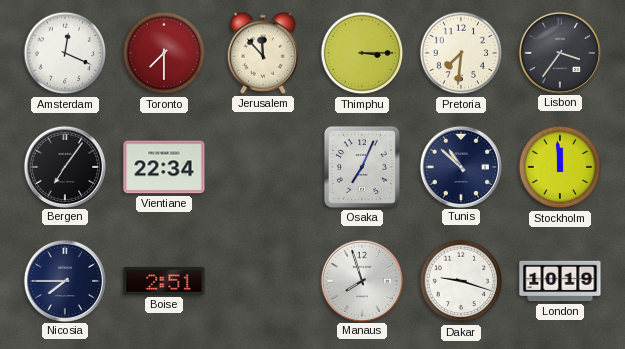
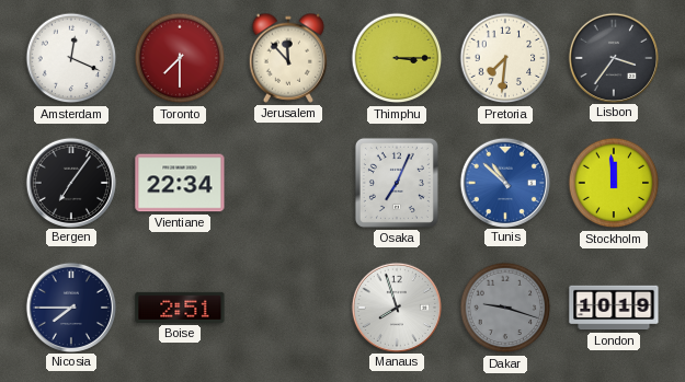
Tunis dial: navy -> blue (504, 182)
Dakar dial: white -> grey (505, 308)
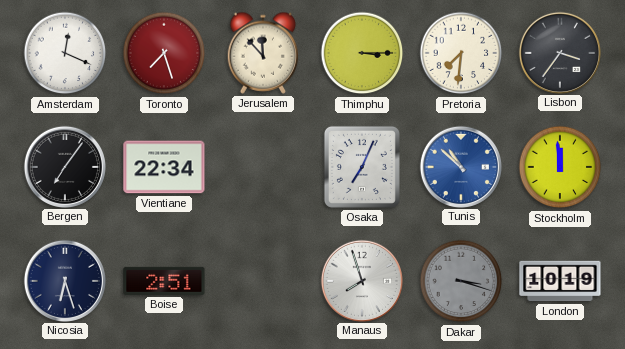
Toronto: 7:30 -> 7:27 (164, 53)
Nicosia: 7:45 -> 6:27 (64, 280)
Dakar: 9:18 -> 3:18 (461, 281)
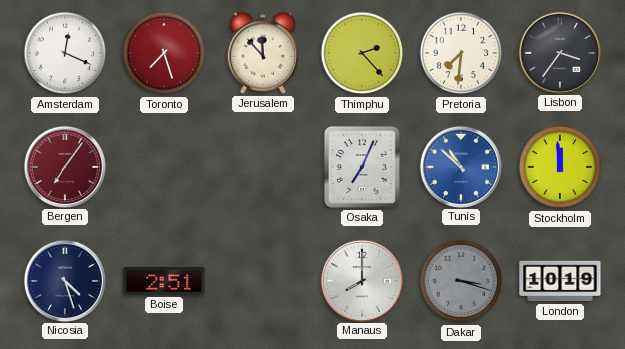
Thimphu: 3:15 -> 2:23 (362, 53)
Bergen dial: black -> burgundy (64, 166)
Vientiane: 22:34 -> none (164, 167)
Nicosia: 6:27 -> 4:27 (64, 280)
Manaus: 7:57 -> 8:00 (361, 280)
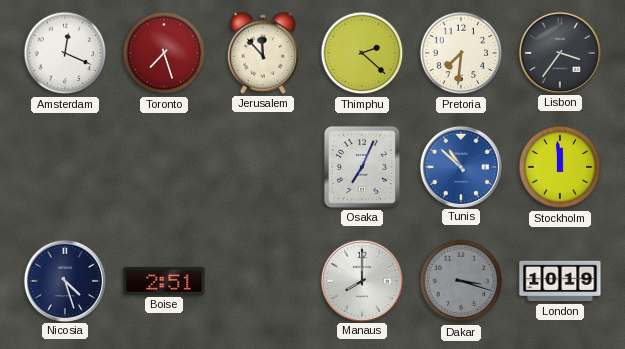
Thimphu: 2:23 -> 2:22 (362, 53)
Bergen: 7:06 -> none (64, 166)
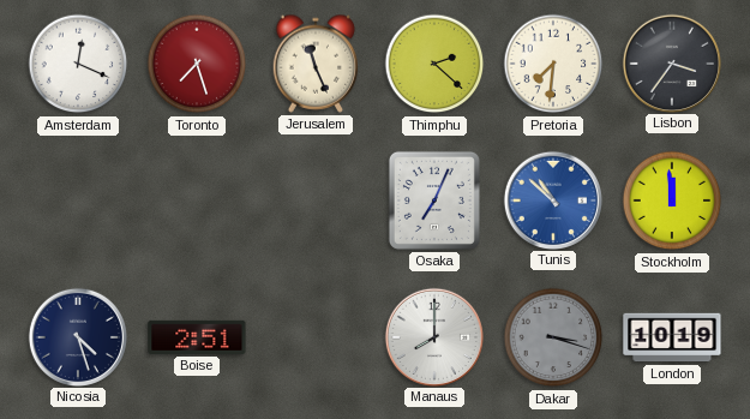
Jerusalem: 11:53 -> 11:26 (316, 64)
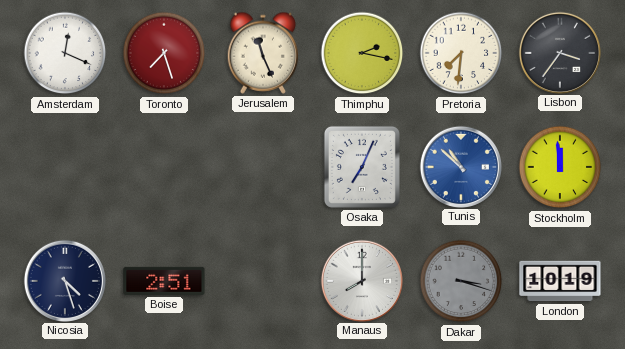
Thimphu: 2:22 -> 2:17 (362, 53)
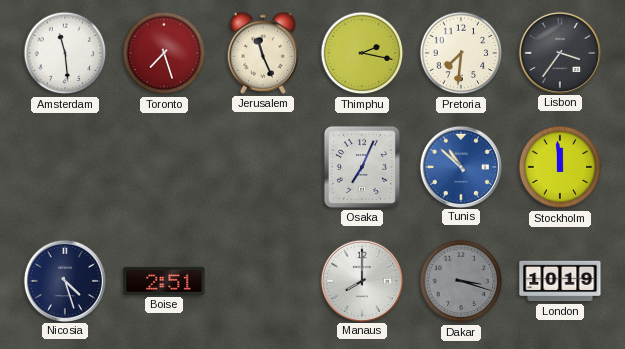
Amsterdam: 12:19 -> 11:29 (65, 53)
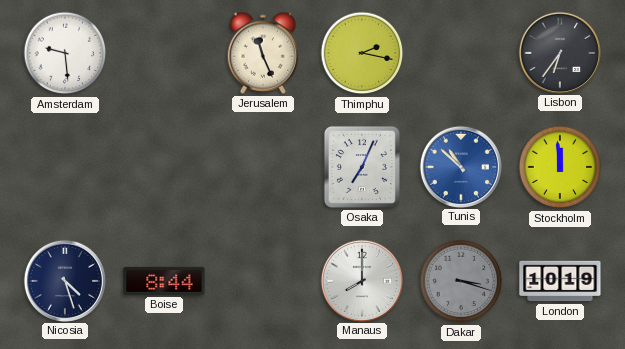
Amsterdam: 11:29 -> 9:29 (65, 53)
Toronto: 7:27 -> none (164, 53)
Pretoria: 7:31 -> none (461, 53)
Lisbon: 3:36 -> 6:36 (559, 52)
Boise: 2:51 -> 8:44 (164, 281)
